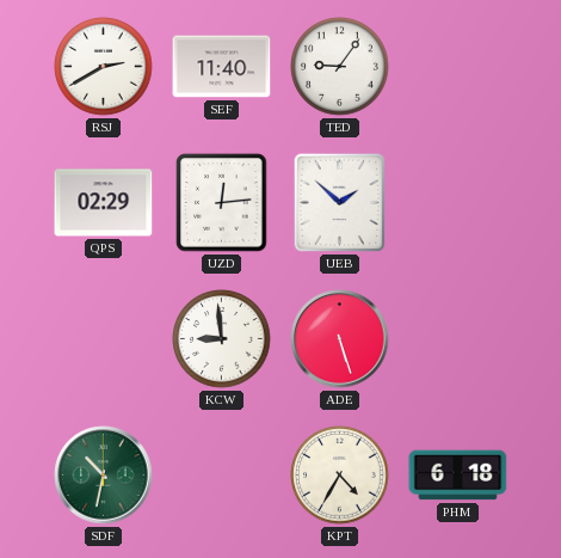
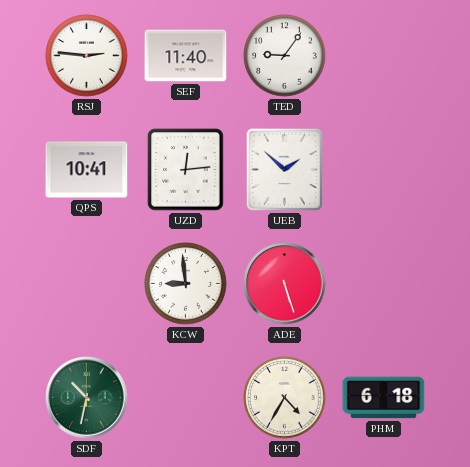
RSJ: 2:40 -> 2:46 (87, 56)
QPS: 02:29 -> 10:41 (87, 170)
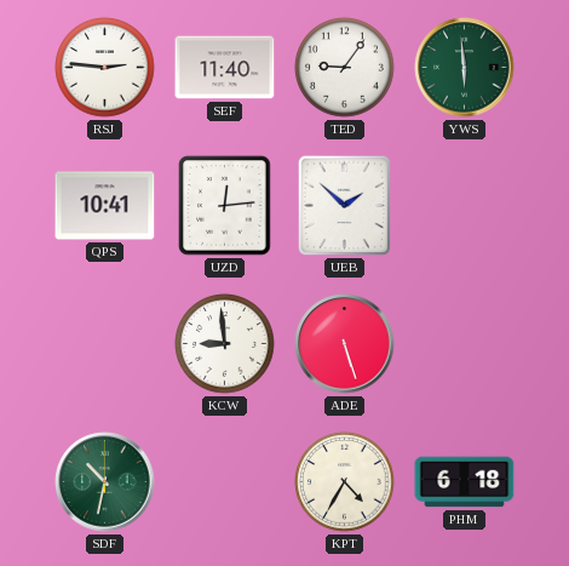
YWS: none -> 5:59 (465, 68)
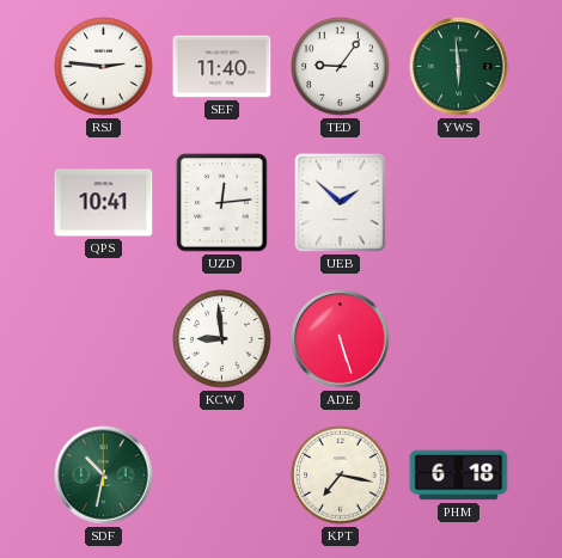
KPT: 4:35 -> 7:17 (341, 476)
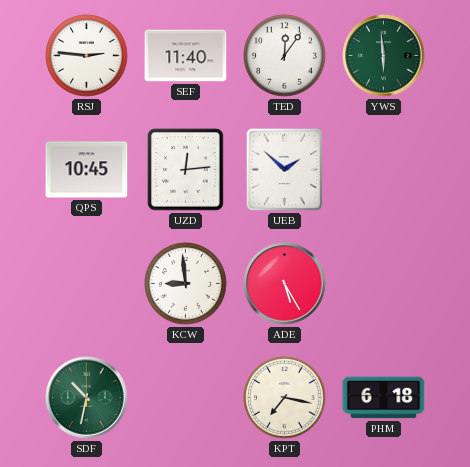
TED: 9:06 -> 12:06 (285, 56)
QPS: 10:41 -> 10:45 (87, 170)
ADE: 5:27 -> 5:25 (285, 284)
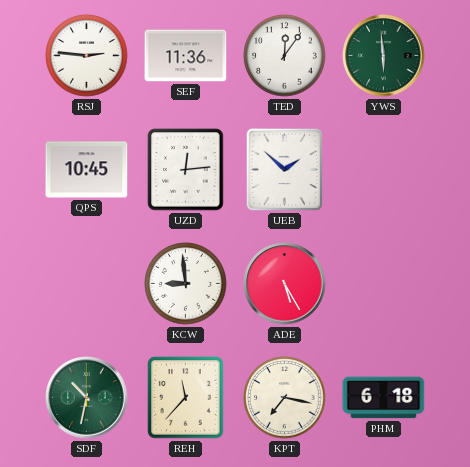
SEF: 11:40 -> 11:36 (186, 56)
REH: none -> 11:37 (186, 398)
